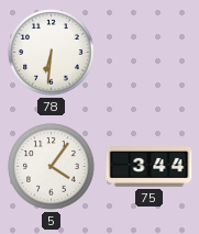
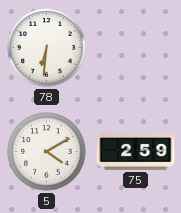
5: 4:06 -> 4:10 (47, 152)
75: 3:44 -> 2:59 (136, 152)
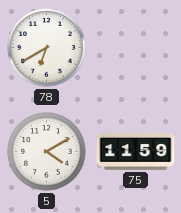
78: 6:31 -> 6:40 (47, 48)
75: 2:59 -> 11:59 (136, 152)
